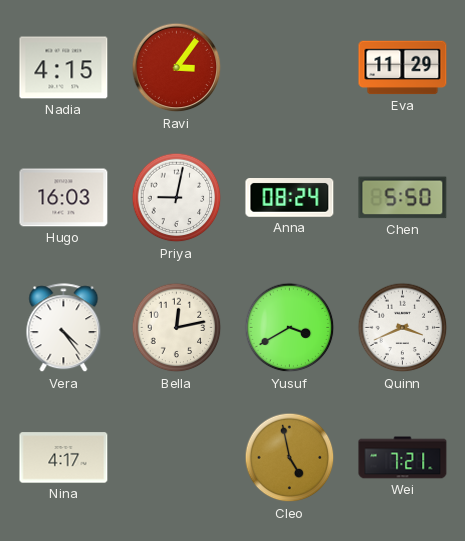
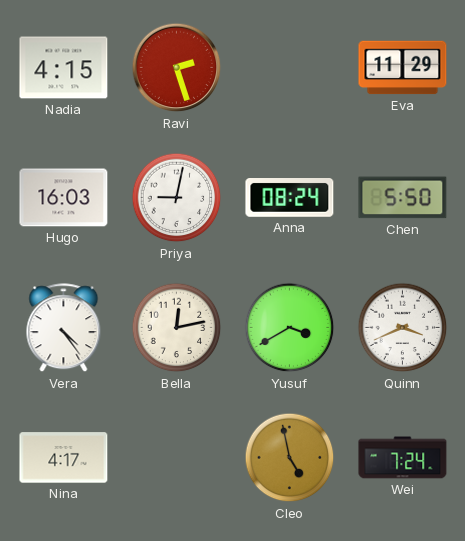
Ravi: 3:06 -> 2:27 (177, 68)
Wei: 7:21 -> 7:24 (403, 458)
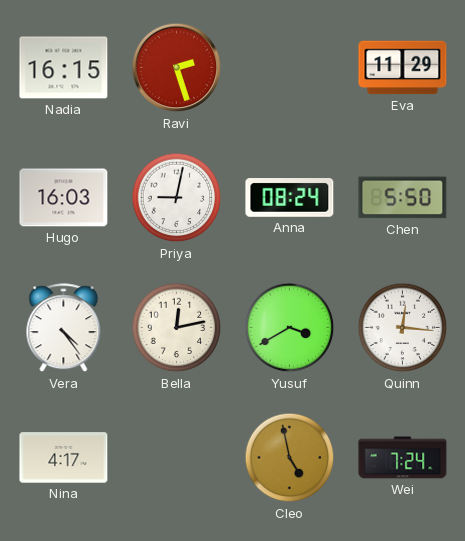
Nadia: 4:15 -> 16:15 (64, 68)
Quinn: 3:41 -> 12:16 (403, 328)
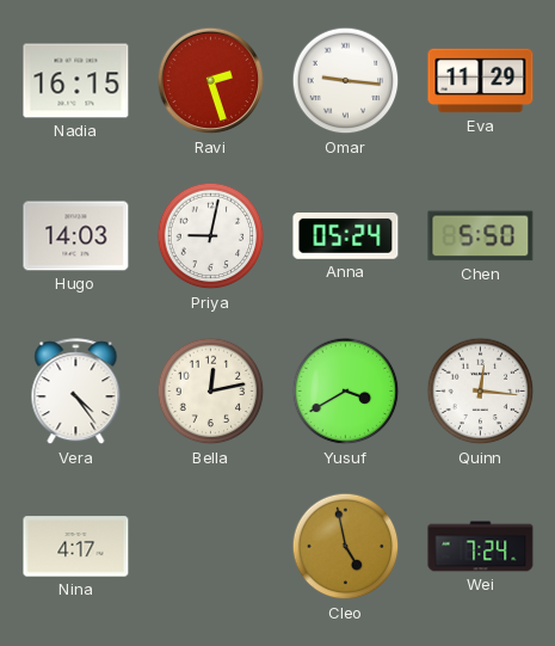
Omar: none -> 9:16 (346, 81)
Hugo: 16:03 -> 14:03 (76, 236)
Anna: 08:24 -> 05:24 (346, 236)
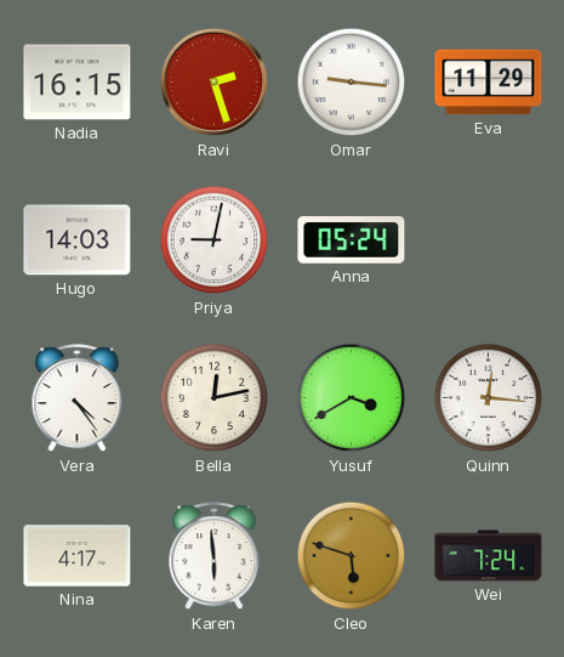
Chen: 5:50 -> none (481, 236)
Karen: none -> 5:59 (215, 556)
Cleo: 4:58 -> 5:48 (352, 556)
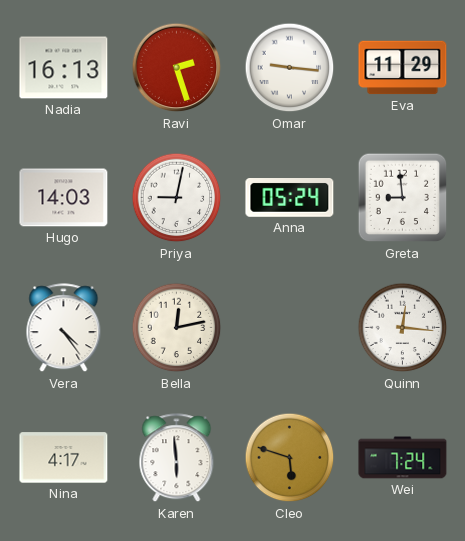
Nadia: 16:15 -> 16:13 (64, 68)
Greta: none -> 8:59 (403, 198)
Yusuf: 3:40 -> none (352, 398)
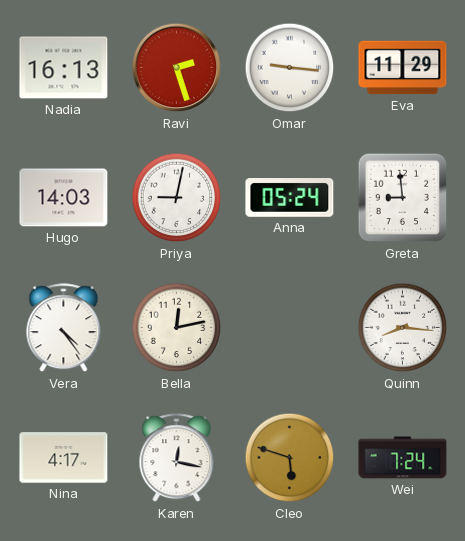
Quinn: 12:16 -> 8:16 (403, 328)
Karen: 5:59 -> 12:17 (177, 458)
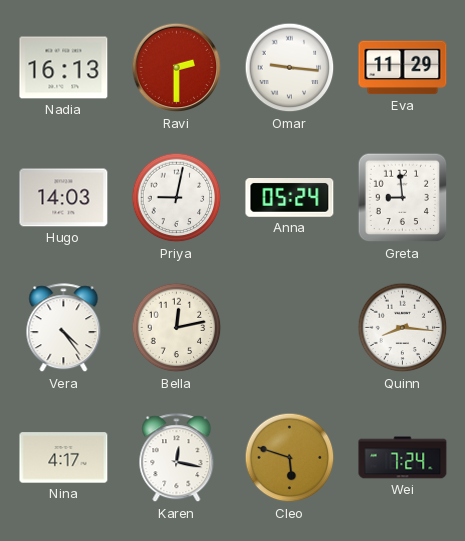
Ravi: 2:27 -> 2:30 (177, 68)
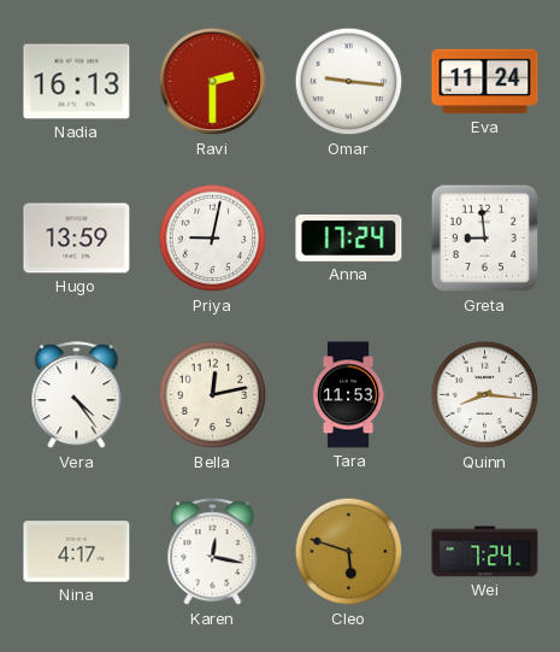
Eva: 11:29 -> 11:24 (485, 82)
Hugo: 14:03 -> 13:59 (77, 239)
Anna: 05:24 -> 17:24 (349, 239)
Tara: none -> 11:53 (348, 395)
